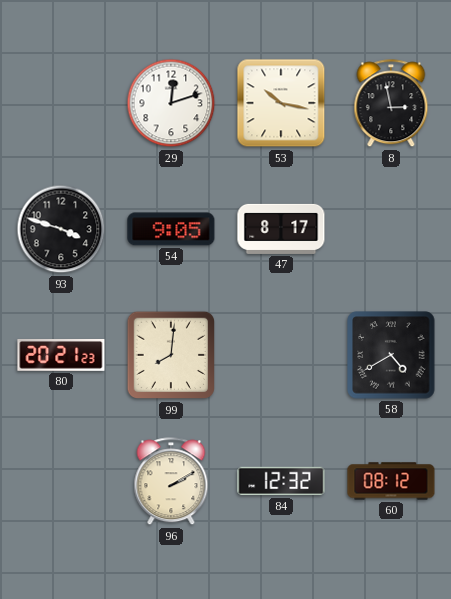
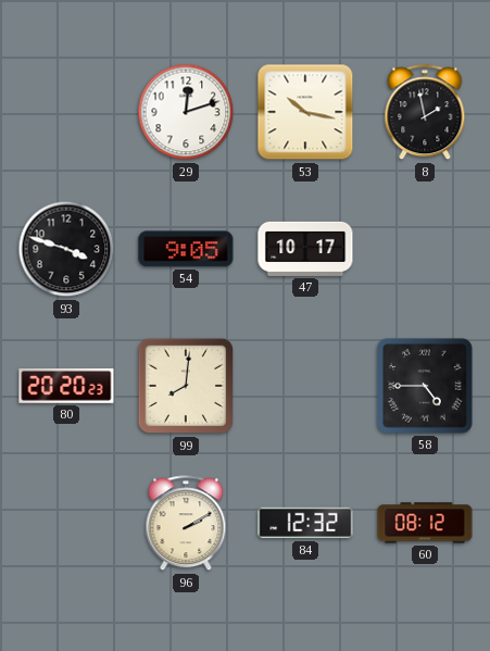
8: 2:58 -> 1:58 (425, 113)
47: 8:17 -> 10:17 (305, 249)
80: 20:21 -> 20:20 (66, 387)
58: 4:40 -> 4:45 (425, 386)
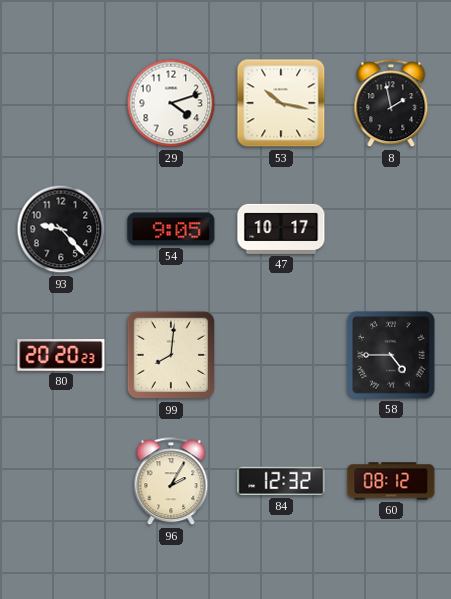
29: 12:12 -> 4:12 (171, 103)
93: 3:48 -> 9:23 (61, 229)
96: 2:10 -> 2:05 (171, 482)
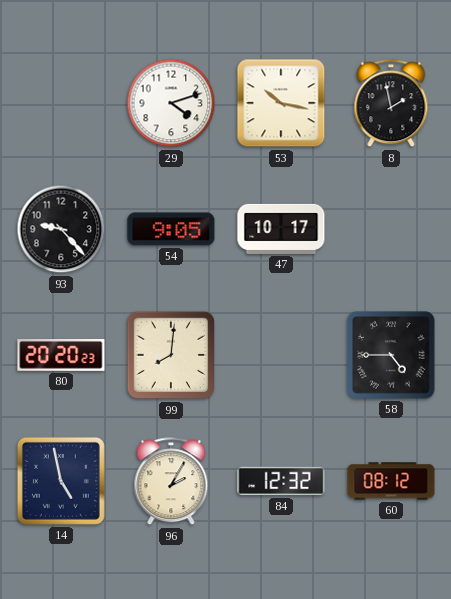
14: none -> 4:58 (61, 481)
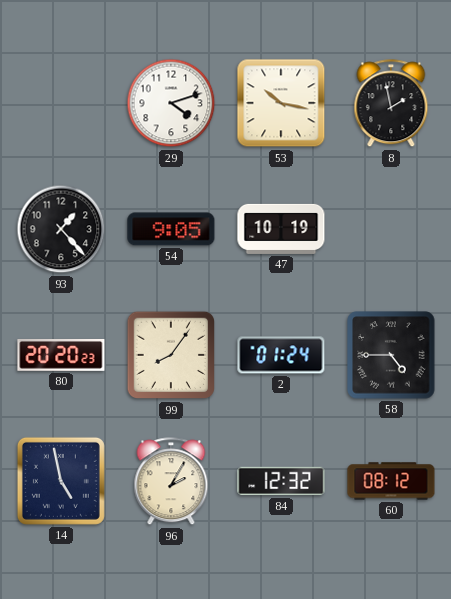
93: 9:23 -> 1:23 (61, 229)
47: 10:17 -> 10:19 (281, 229)
99: 8:01 -> 8:06 (171, 355)
2: none -> 01:24 (281, 355)
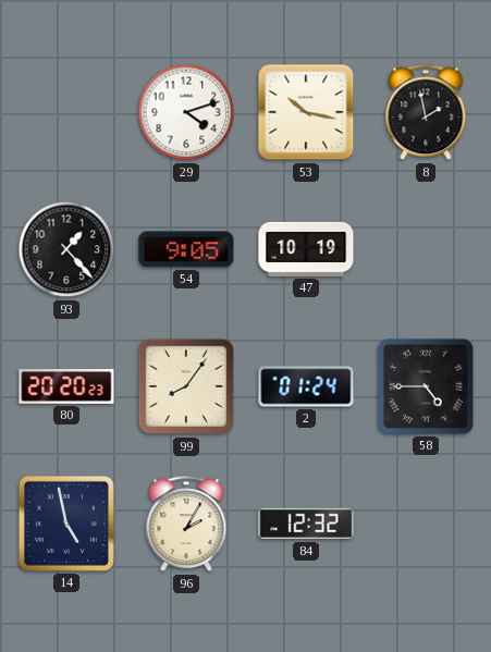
60: 08:12 -> none (391, 481)
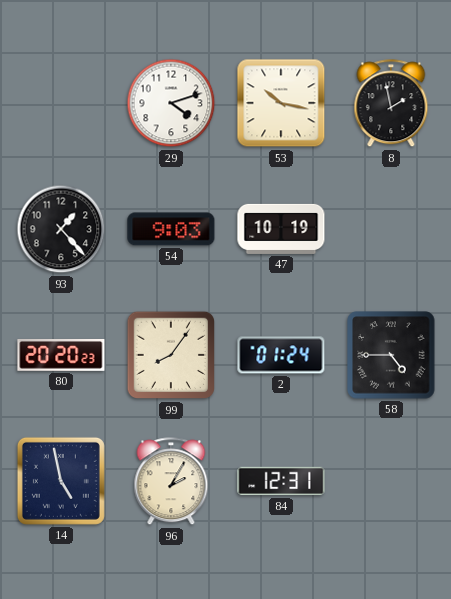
54: 9:05 -> 9:03 (171, 229)
84: 12:32 -> 12:31 (281, 481)
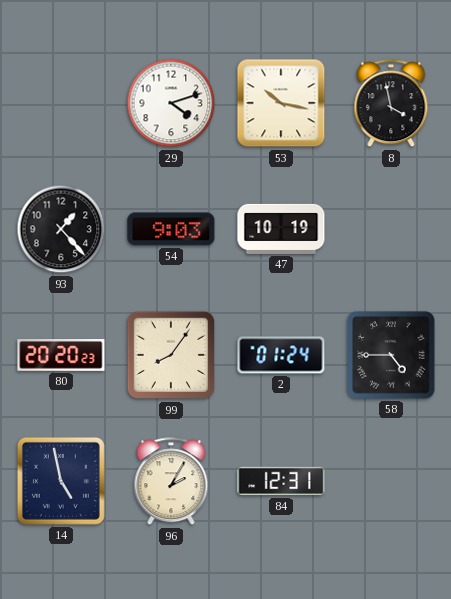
8: 1:58 -> 3:58 (391, 104)
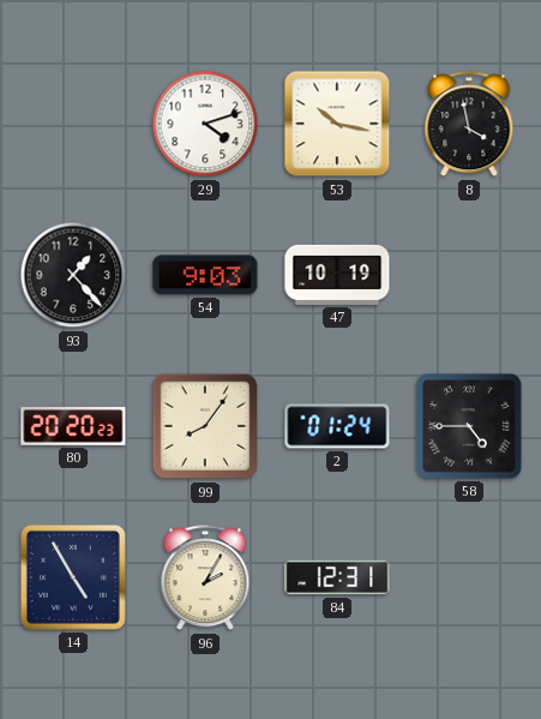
14: 4:58 -> 4:55 (73, 577)
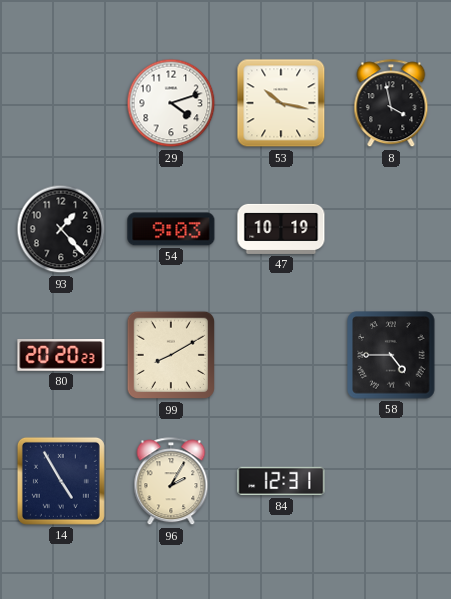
99: 8:06 -> 8:10 (171, 355)
2: 01:24 -> none (337, 426)
